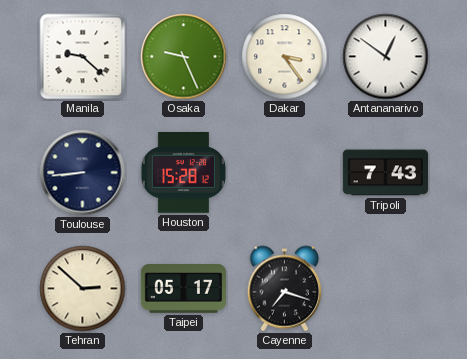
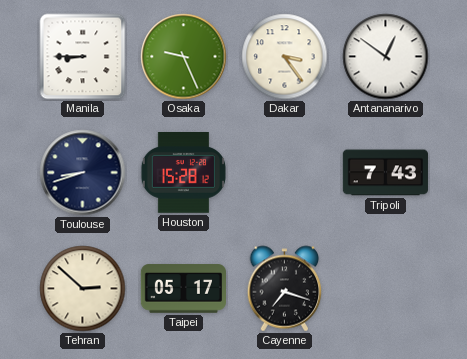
Manila: 9:22 -> 8:45 (83, 57)
Toulouse: 8:44 -> 8:42 (83, 173)
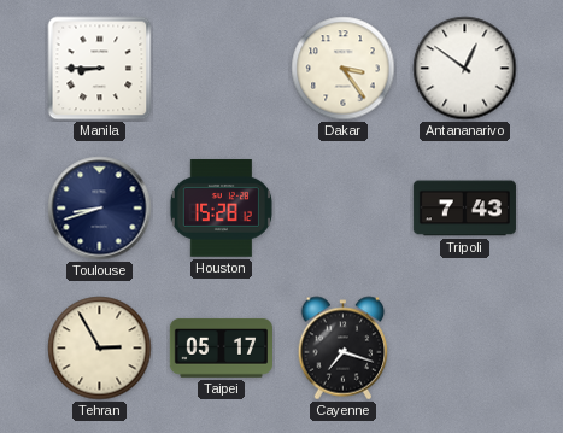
Osaka: 9:26 -> none (184, 57)
Tehran: 2:52 -> 2:55 (100, 349)
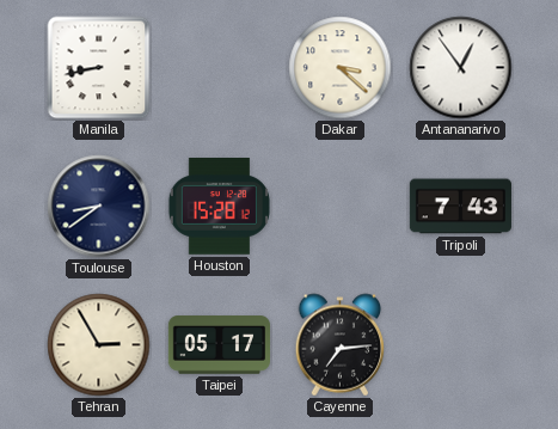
Manila: 8:45 -> 8:43 (99, 68)
Dakar: 3:24 -> 3:22 (341, 68)
Antananarivo: 12:51 -> 12:54 (461, 68)
Toulouse: 8:42 -> 8:39 (99, 207)
Cayenne: 7:18 -> 7:14 (341, 345)
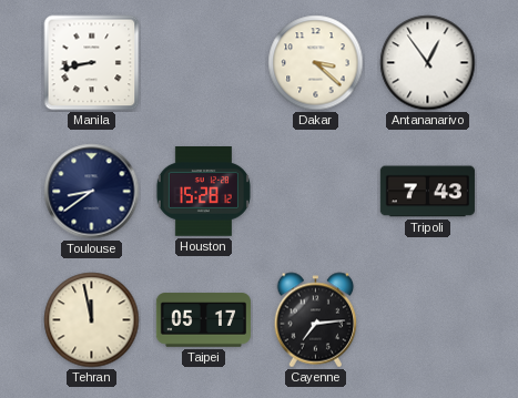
Tehran: 2:55 -> 11:58 (92, 320)
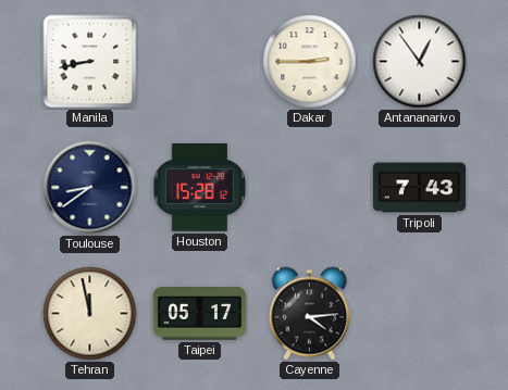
Dakar: 3:22 -> 2:45 (310, 62)
Cayenne: 7:14 -> 4:14 (310, 314)
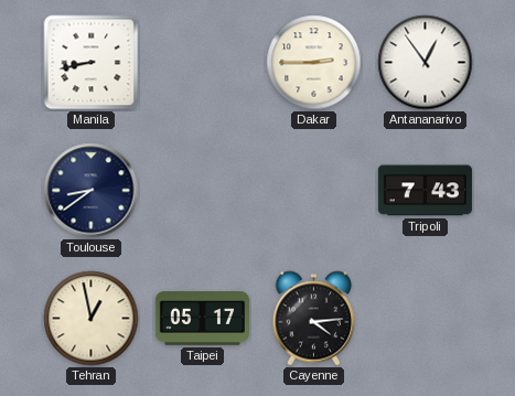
Houston: 15:28 -> none (199, 188)
Tehran: 11:58 -> 12:58 (92, 319)
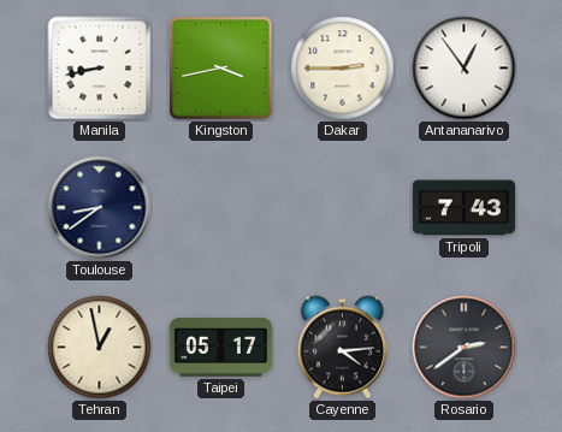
Kingston: none -> 3:43 (221, 69)
Rosario: none -> 2:39 (465, 348)
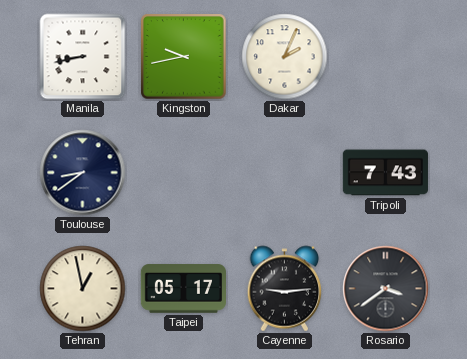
Kingston: 3:43 -> 9:43 (184, 57)
Dakar: 2:45 -> 2:04 (285, 57)
Antananarivo: 12:54 -> none (465, 69)
Cayenne: 4:14 -> 9:14 (285, 289)
Rosario: 2:39 -> 3:39 (386, 289)
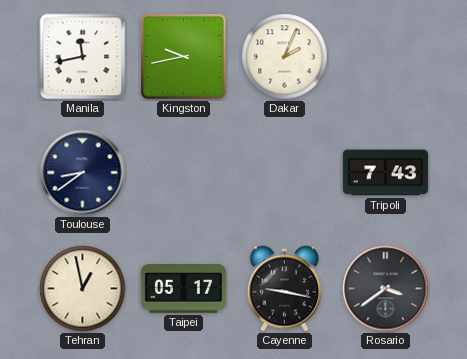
Manila: 8:43 -> 11:43 (83, 57)
Cayenne: 9:14 -> 9:17 (285, 289)
